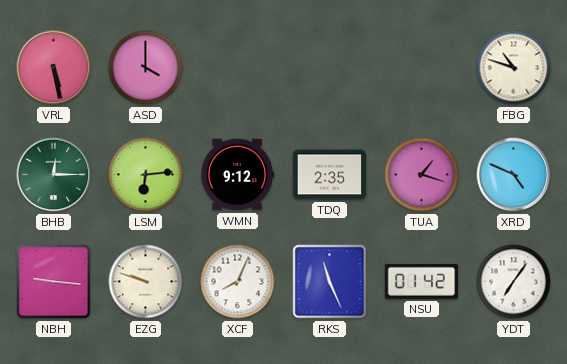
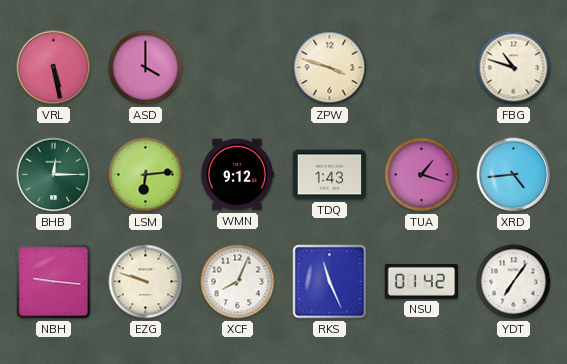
ZPW: none -> 3:48 (330, 68)
TDQ: 2:35 -> 1:43 (330, 175)
XRD: 4:49 -> 4:44 (514, 175)
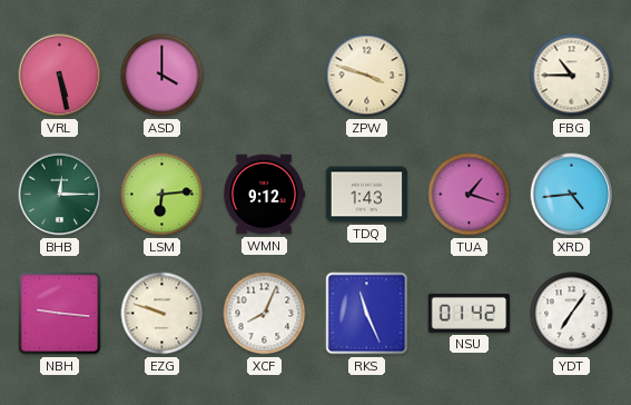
FBG: 10:48 -> 10:45 (572, 76)
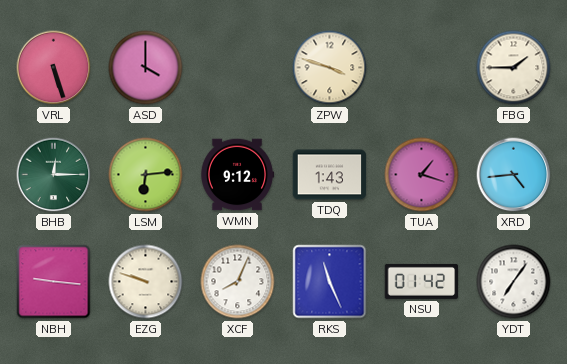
VRL: 5:28 -> 5:27 (54, 68)
FBG: 10:45 -> 1:45 (514, 68)
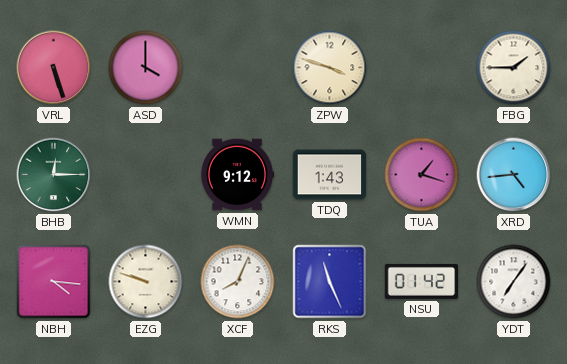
LSM: 6:14 -> none (146, 175)
NBH: 9:16 -> 4:16 (54, 282)
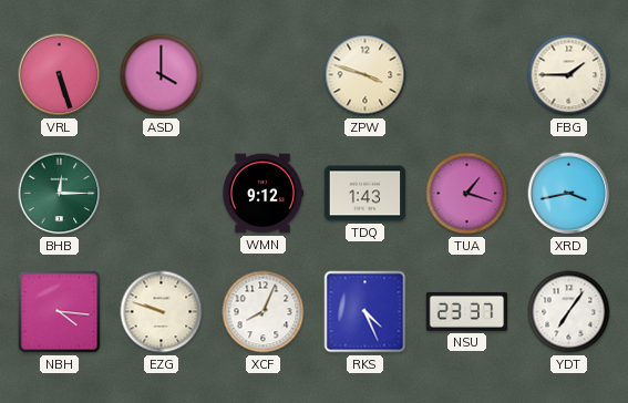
XRD: 4:44 -> 3:43 (569, 194)
RKS: 11:26 -> 4:26 (366, 312)
NSU: 01:42 -> 23:37 (467, 311)
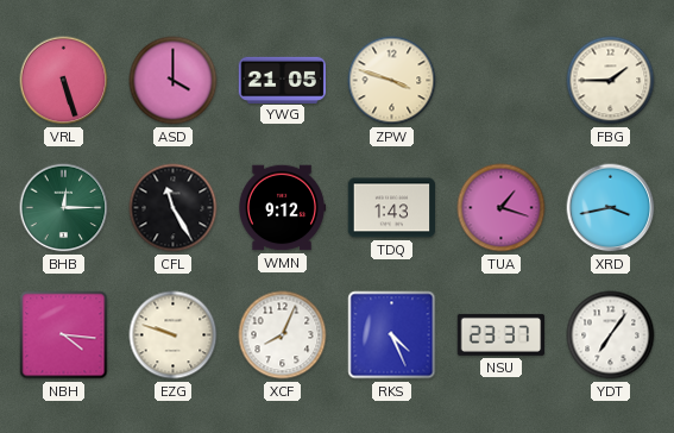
YWG: none -> 21:05 (283, 80)
CFL: none -> 11:25 (174, 208)
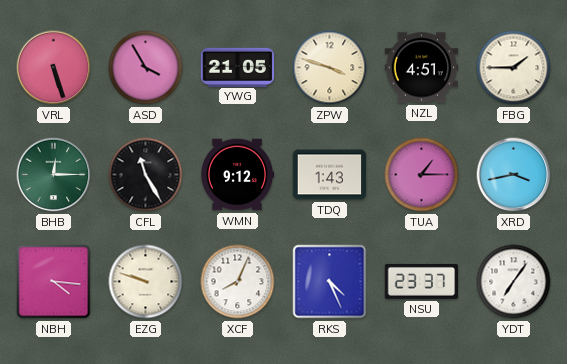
ASD: 4:00 -> 3:55 (146, 68)
NZL: none -> 4:51 (422, 68)
TUA: 1:18 -> 1:15 (422, 175)
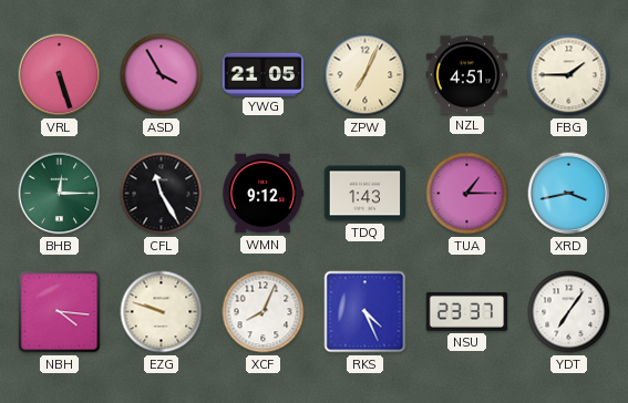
ZPW: 3:48 -> 7:04 (366, 75)
